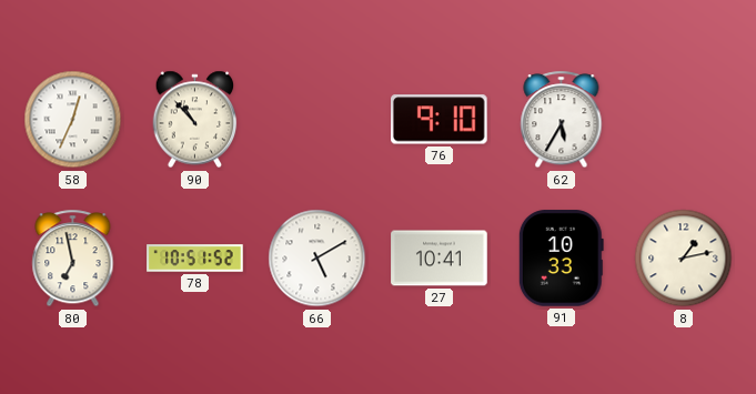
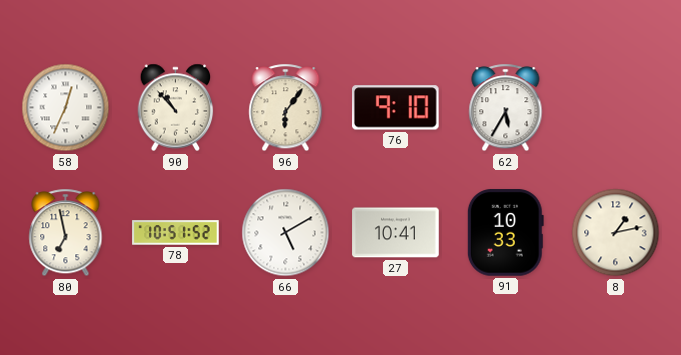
96: none -> 6:06 (286, 108)
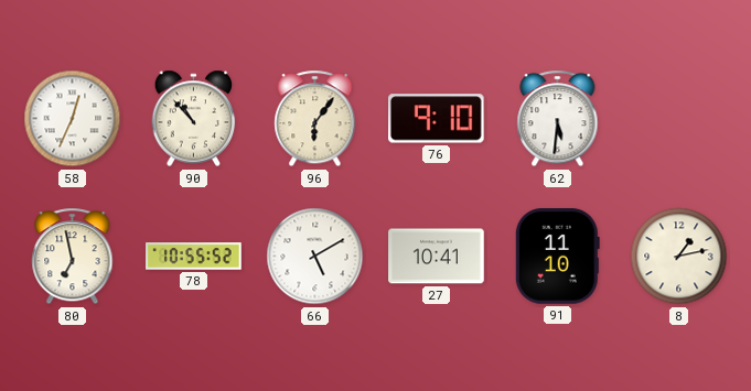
62: 5:35 -> 5:31 (558, 119)
78: 10:51 -> 10:55 (194, 257)
91: 10:33 -> 11:10 (557, 257)
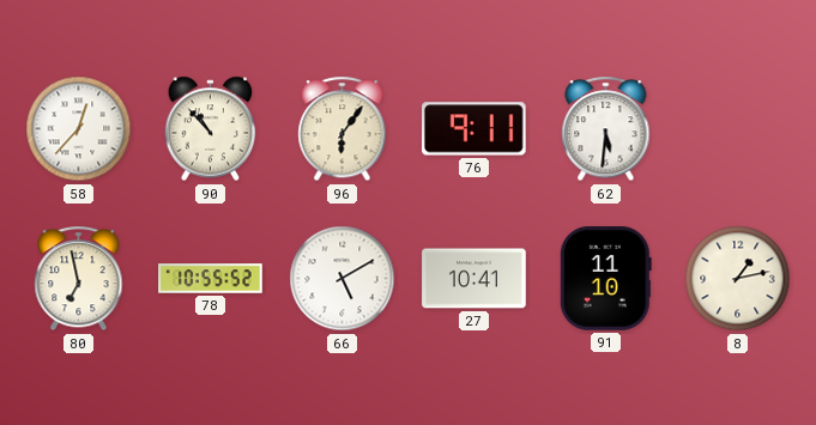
58: 12:34 -> 12:37 (79, 129)
76: 9:10 -> 9:11 (475, 129)
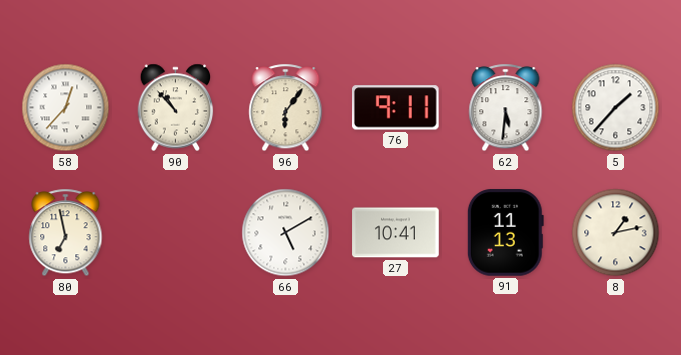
5: none -> 1:37 (616, 108)
78: 10:55 -> none (211, 279)
91: 11:10 -> 11:13 (505, 233)
